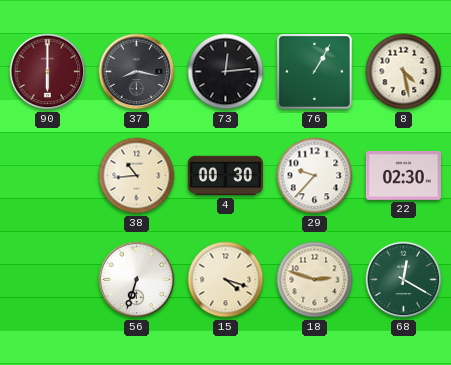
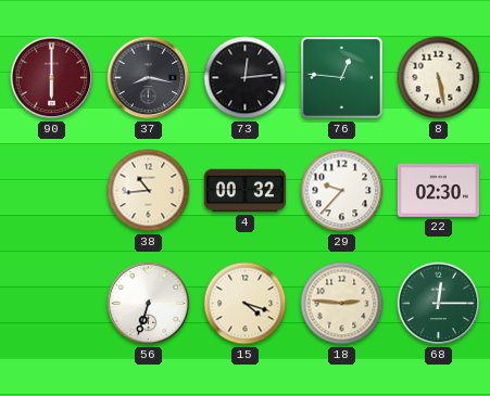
76: 1:05 -> 12:46 (341, 77)
8: 4:28 -> 5:28 (439, 78)
4: 00:30 -> 00:32 (244, 191)
18: 2:48 -> 2:46 (342, 304)
68: 12:20 -> 12:15 (439, 304)
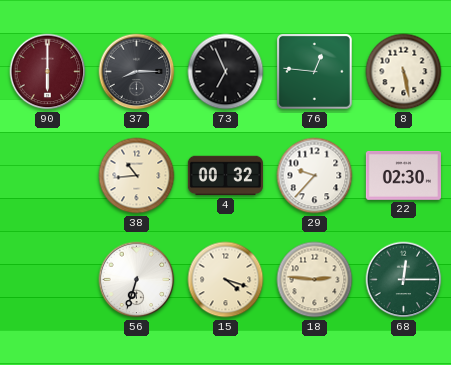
37: 8:17 -> 8:15 (137, 72)
73: 12:14 -> 6:56 (226, 72)
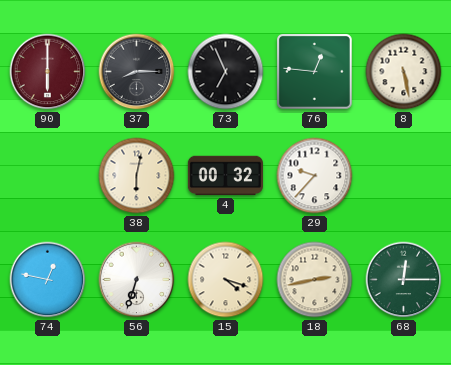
38: 10:44 -> 6:02 (137, 176)
22: 02:30 -> none (403, 175)
74: none -> 12:47 (48, 280)
18: 2:46 -> 2:43 (315, 280)
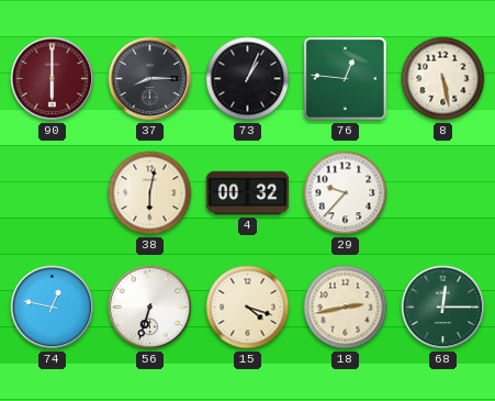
73: 6:56 -> 1:04 (248, 79)
